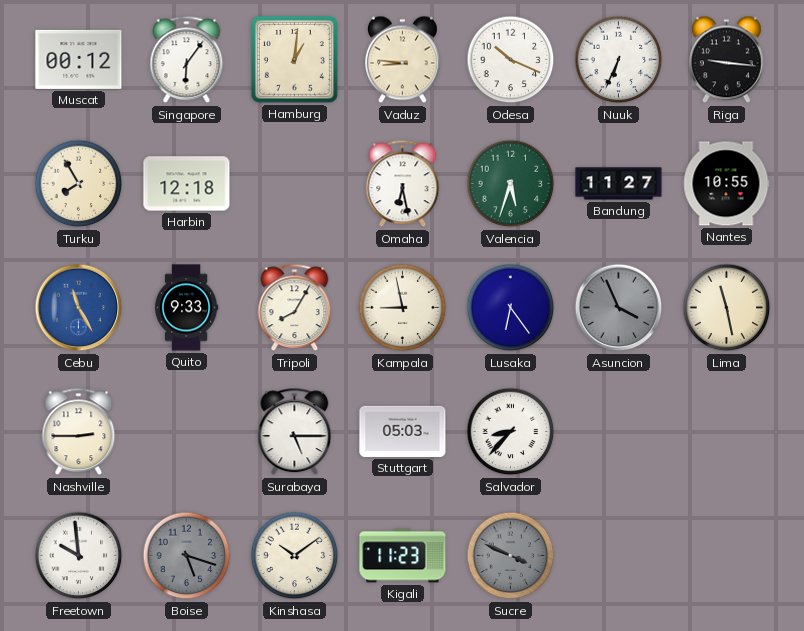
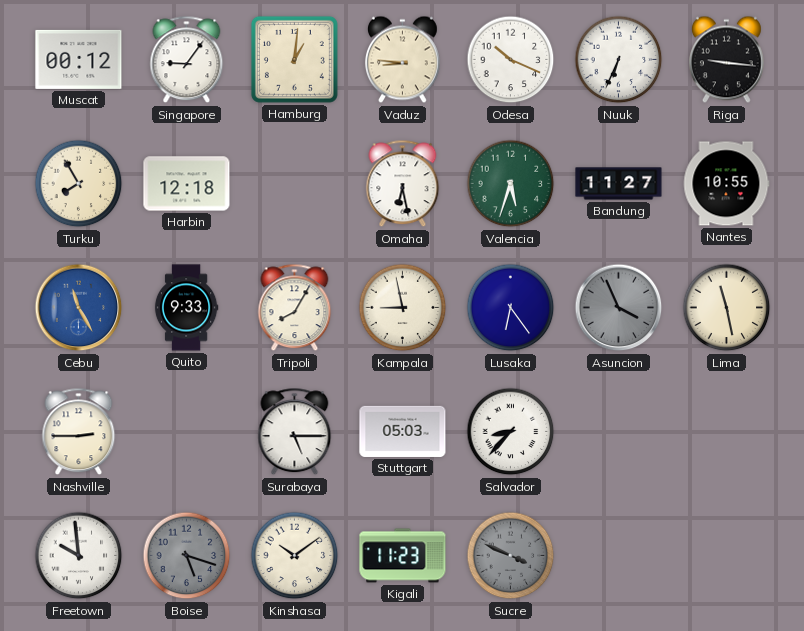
Singapore: 6:06 -> 9:06 (187, 60)
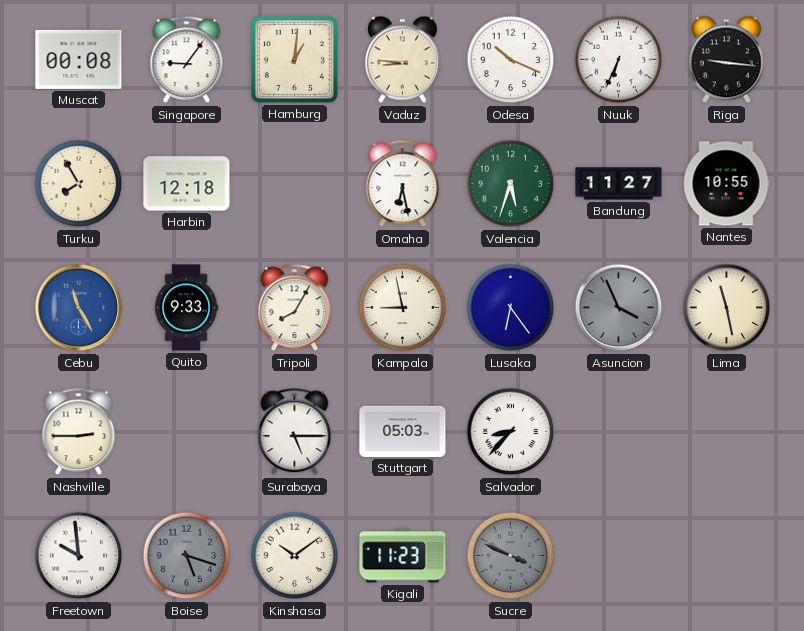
Muscat: 00:12 -> 00:08 (79, 59)
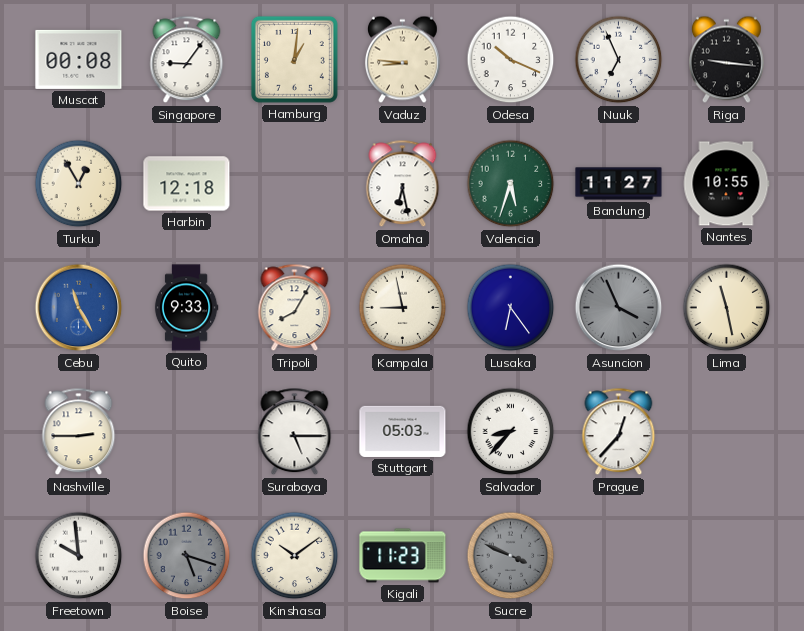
Nuuk: 6:34 -> 6:56 (619, 60)
Turku: 7:55 -> 12:55 (79, 184)
Prague: none -> 12:37 (619, 432)
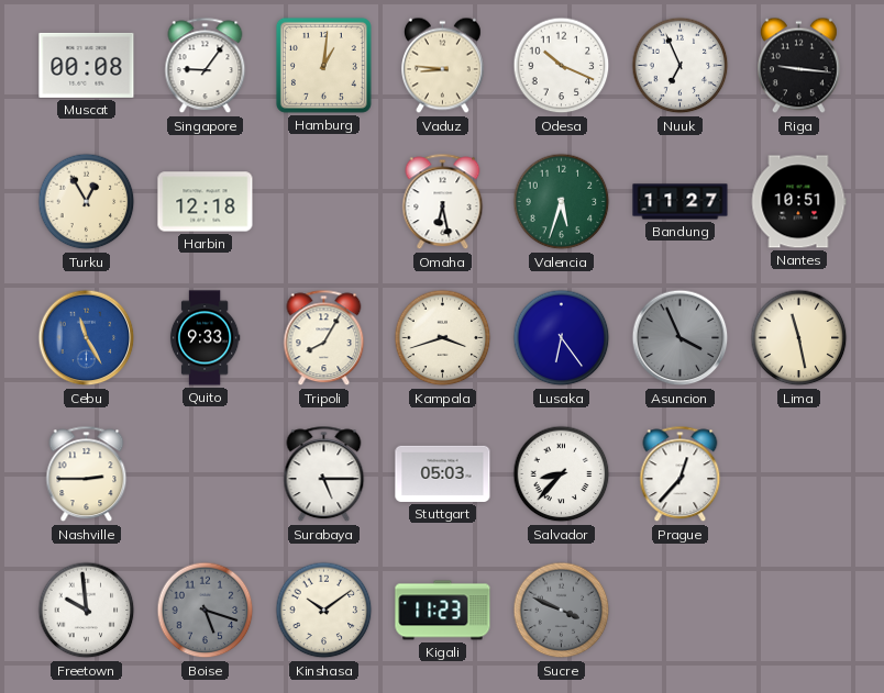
Nantes: 10:55 -> 10:51 (798, 202)
Kampala: 8:58 -> 3:42 (443, 338)
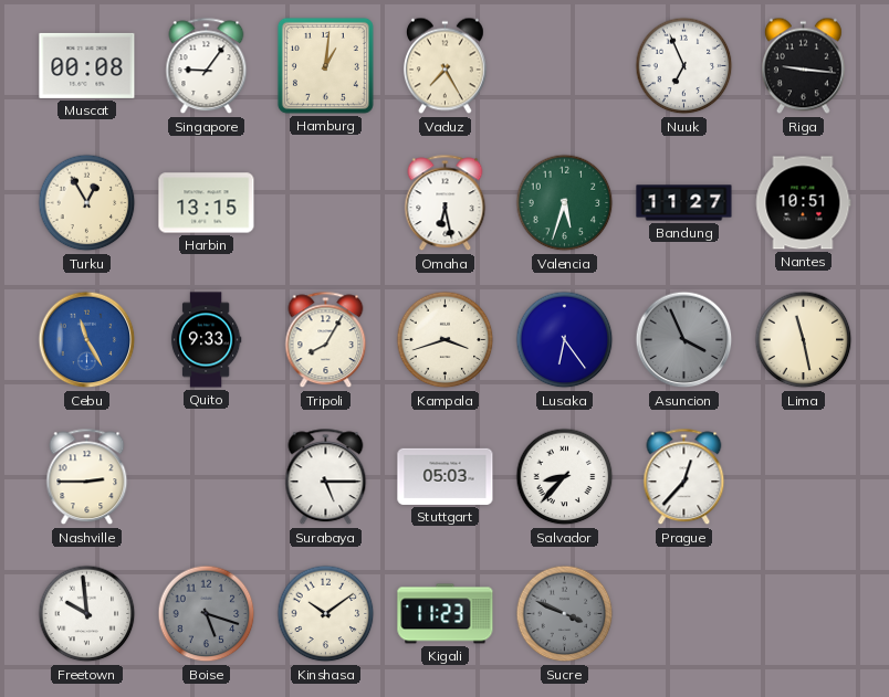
Vaduz: 8:46 -> 7:25 (445, 66)
Odesa: 10:19 -> none (562, 66)
Harbin: 12:18 -> 13:15 (207, 203)
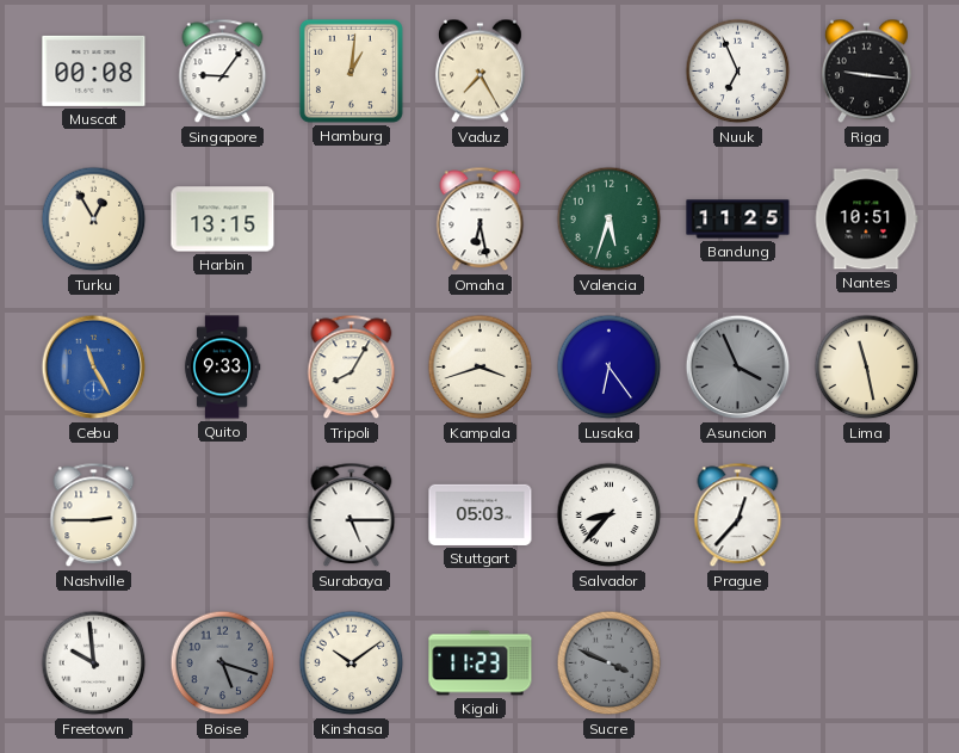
Bandung: 11:27 -> 11:25 (738, 220)
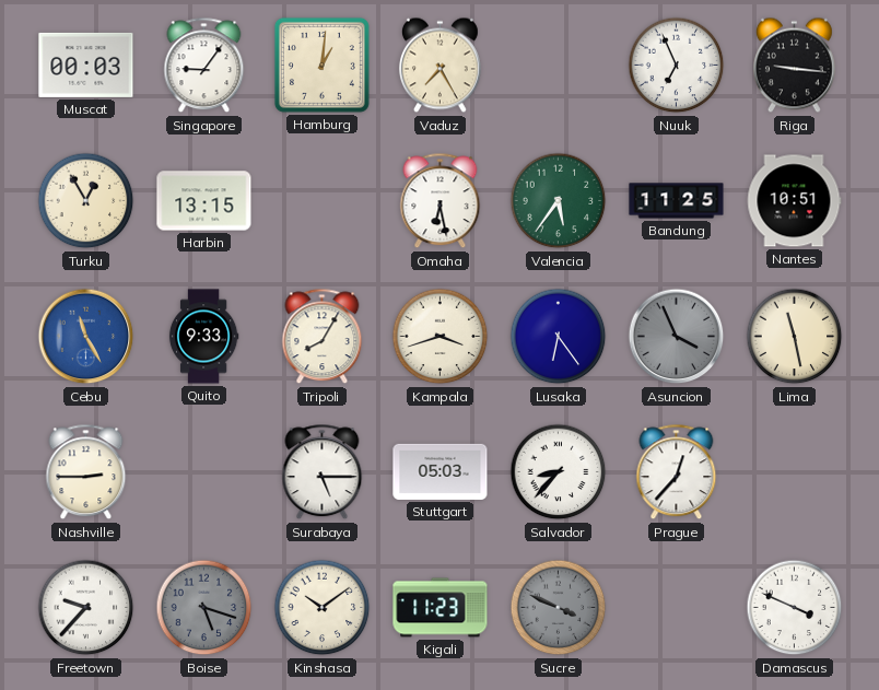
Muscat: 00:08 -> 00:03 (86, 65)
Valencia: 5:33 -> 5:36 (559, 201)
Freetown: 9:59 -> 9:37 (86, 608)
Damascus: none -> 3:49 (795, 608)
